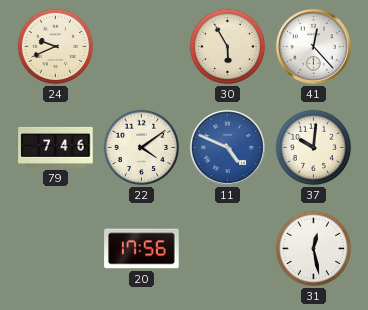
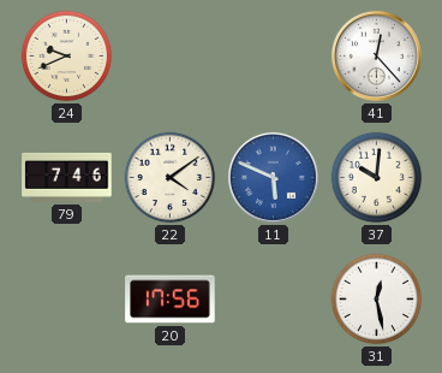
30: 5:55 -> none (228, 47)
11: 4:49 -> 5:49 (273, 177)
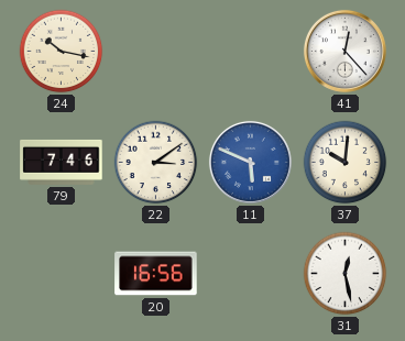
24: 9:41 -> 10:17 (62, 52)
22: 4:09 -> 3:09 (156, 163)
20: 17:56 -> 16:56 (156, 274)
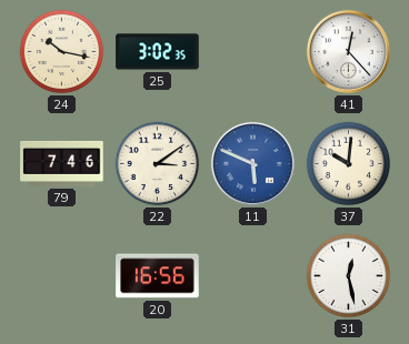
25: none -> 3:02 (158, 52)
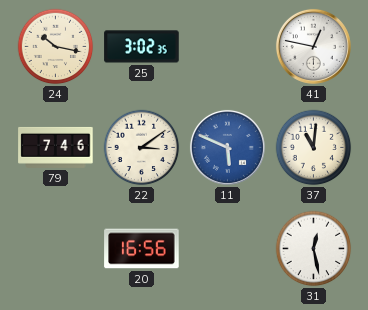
41: 12:23 -> 12:47 (313, 46)
37: 10:01 -> 11:01 (314, 148)
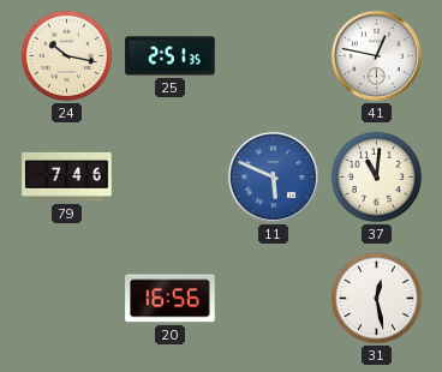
25: 3:02 -> 2:51 (171, 56)
22: 3:09 -> none (142, 148)
